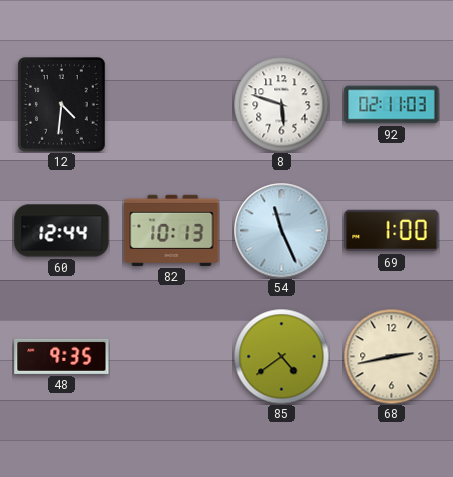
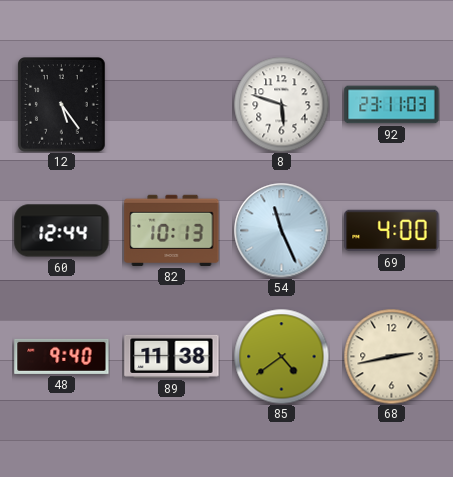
12: 4:31 -> 5:24 (62, 105)
92: 02:11 -> 23:11 (392, 105)
69: 1:00 -> 4:00 (392, 231)
48: 9:35 -> 9:40 (62, 356)
89: none -> 11:38 (172, 356)
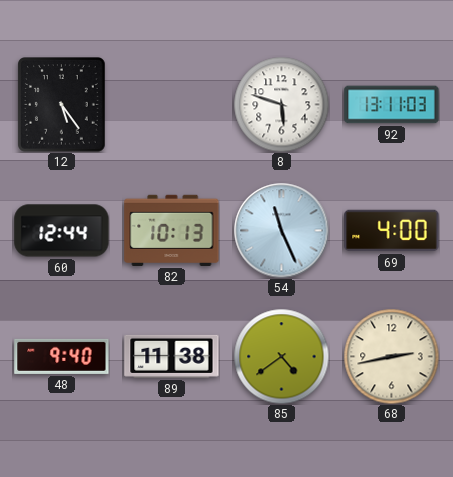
92: 23:11 -> 13:11 (392, 105)
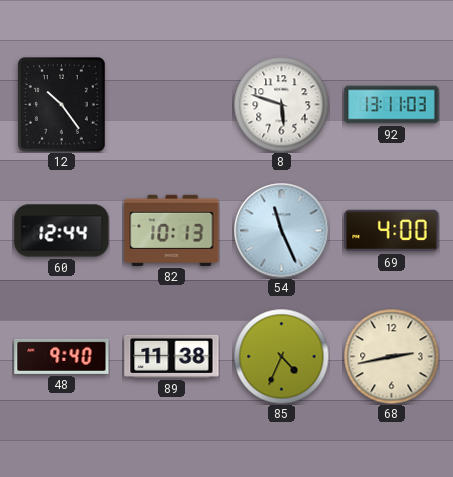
12: 5:24 -> 10:24 (62, 105)
85: 4:39 -> 4:34 (281, 356)
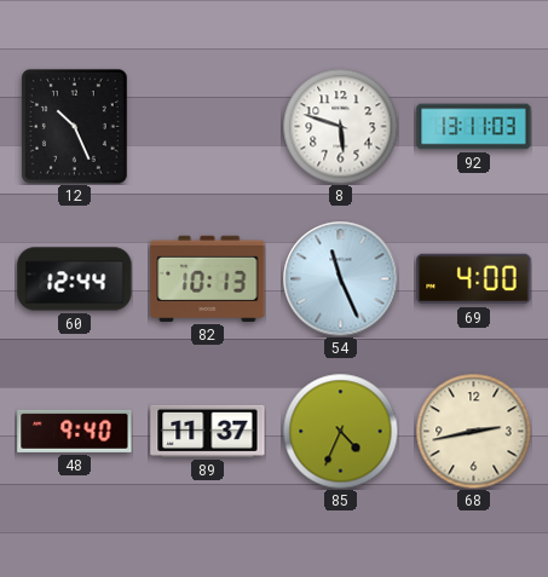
12: 10:24 -> 10:26 (75, 127)
89: 11:38 -> 11:37 (208, 431)
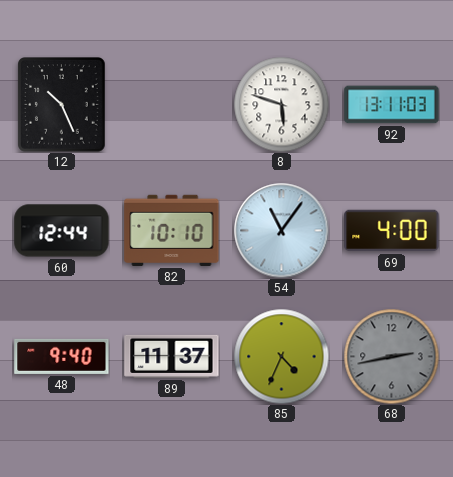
82: 10:13 -> 10:10 (172, 230)
54: 11:26 -> 11:06 (281, 230)
68 dial: cream -> grey (391, 356)
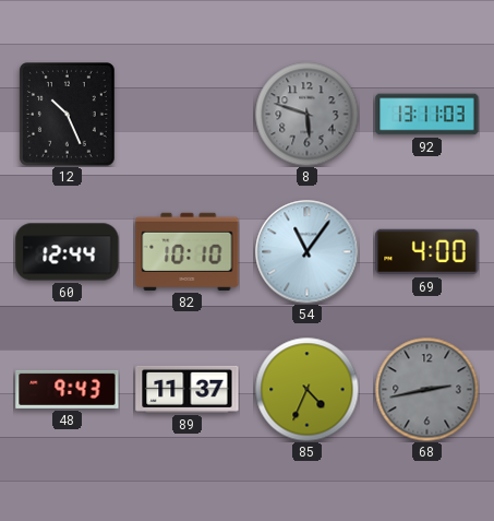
8 dial: white -> grey (306, 114)
48: 9:40 -> 9:43 (68, 389)
